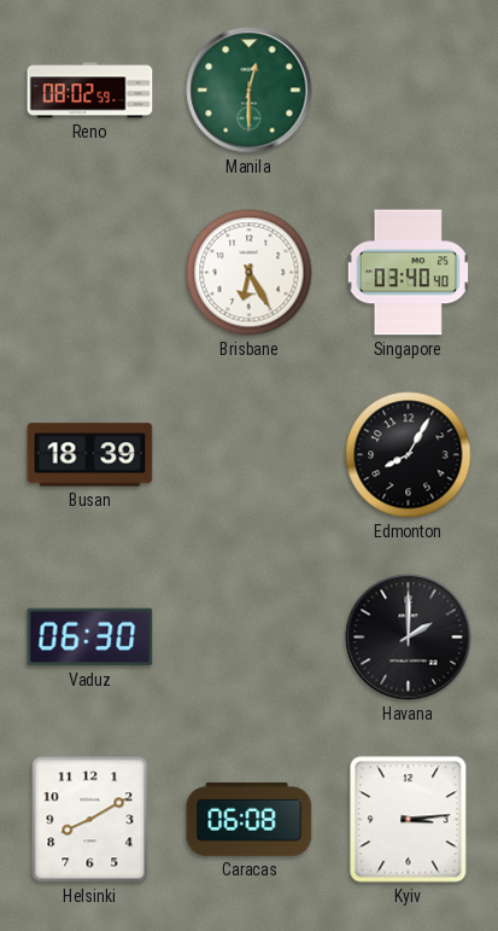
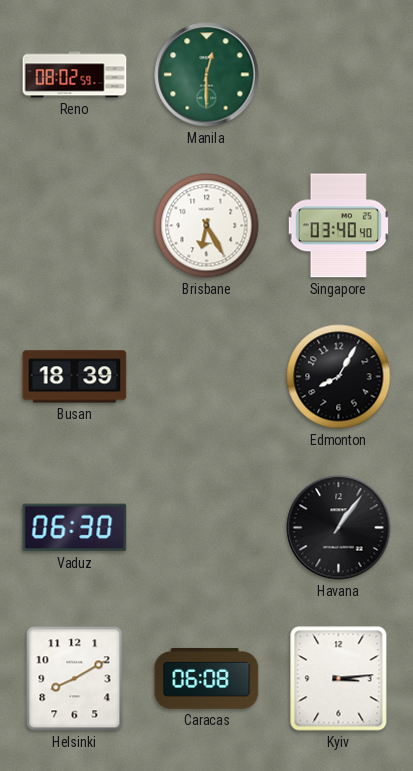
Havana: 2:00 -> 1:06 (339, 528)
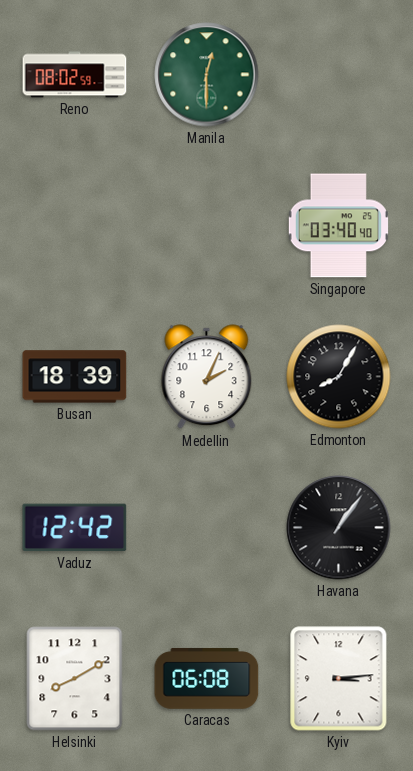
Brisbane: 6:25 -> none (207, 226)
Medellin: none -> 2:04 (207, 377)
Vaduz: 06:30 -> 12:42 (75, 528)
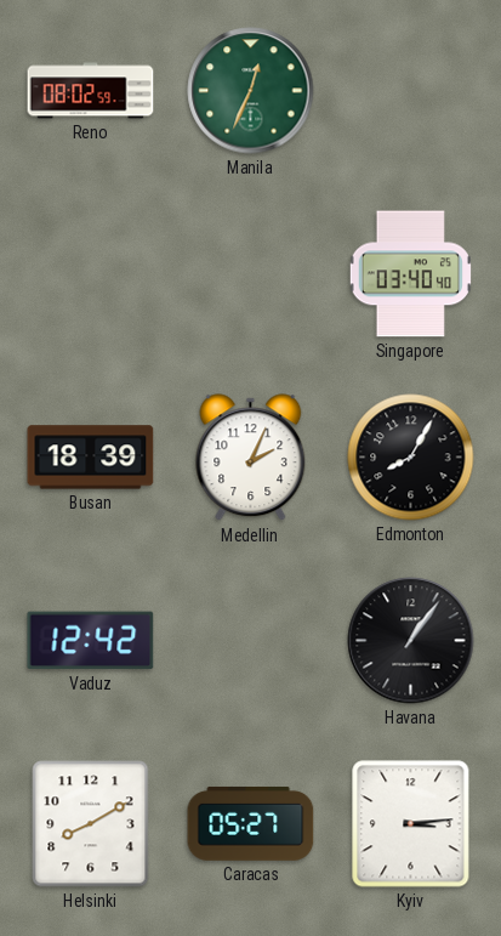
Manila: 12:30 -> 12:34 (251, 91)
Caracas: 06:08 -> 05:27 (251, 824)
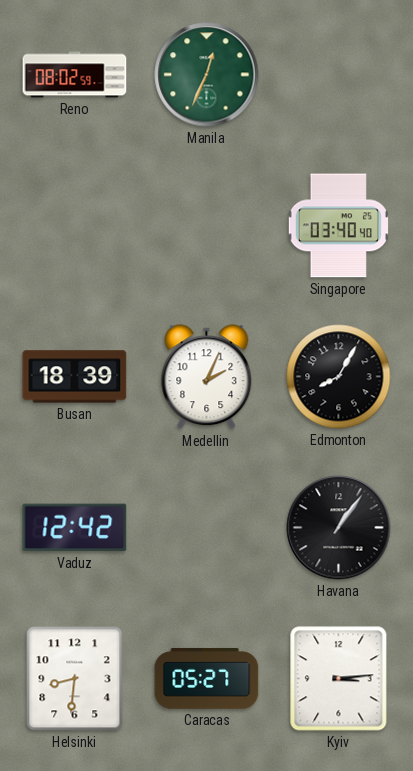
Helsinki: 8:10 -> 8:31 (75, 679)
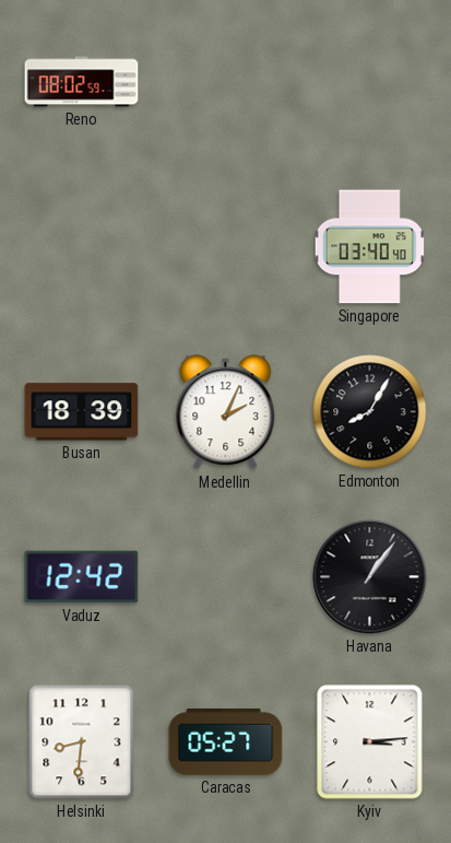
Manila: 12:34 -> none (207, 75)
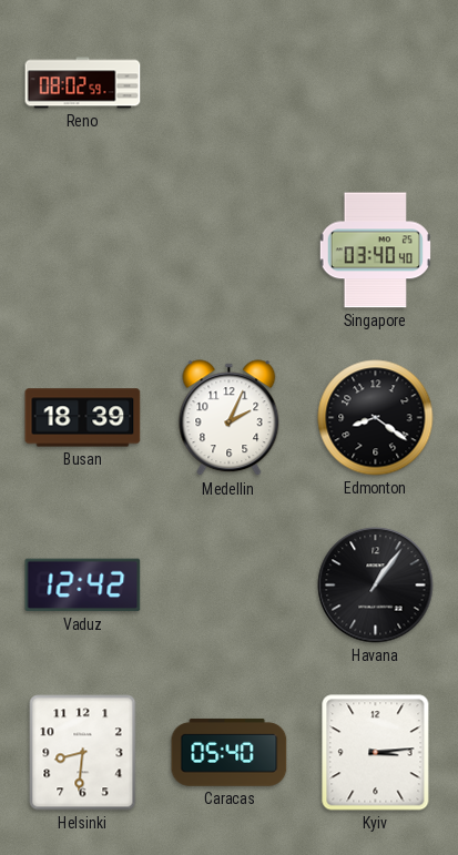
Edmonton: 8:05 -> 8:21 (376, 418)
Caracas: 05:27 -> 05:40 (230, 753)
